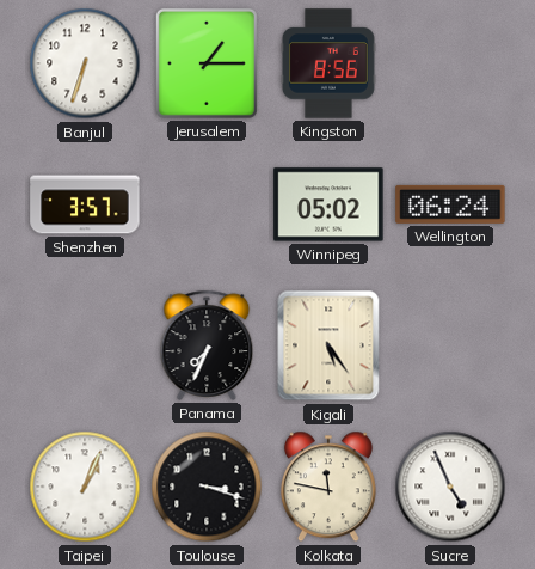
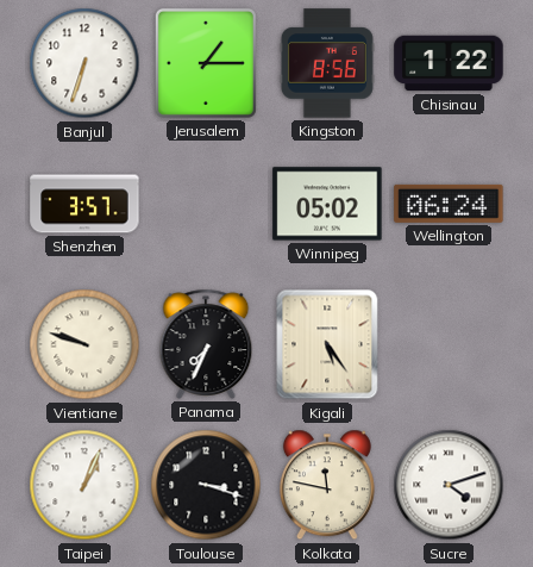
Chisinau: none -> 1:22 (449, 63)
Vientiane: none -> 9:48 (84, 344)
Sucre: 4:56 -> 4:12 (449, 485)
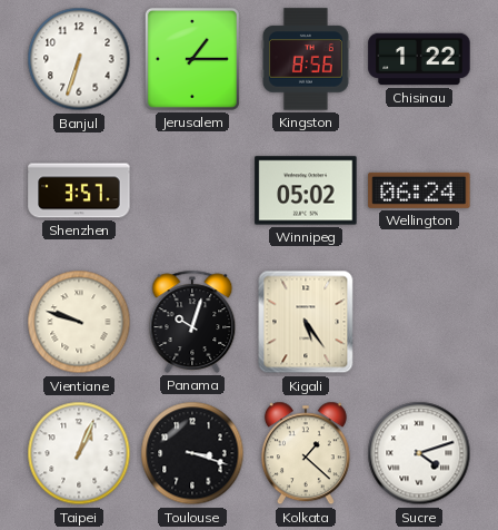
Panama: 7:34 -> 10:03 (192, 322)
Kolkata: 11:47 -> 1:22 (306, 453)
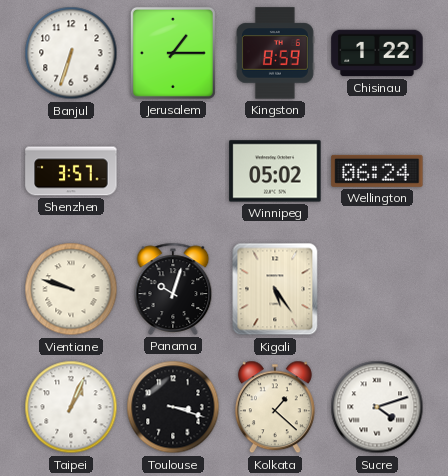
Kingston: 8:56 -> 8:59 (275, 53)
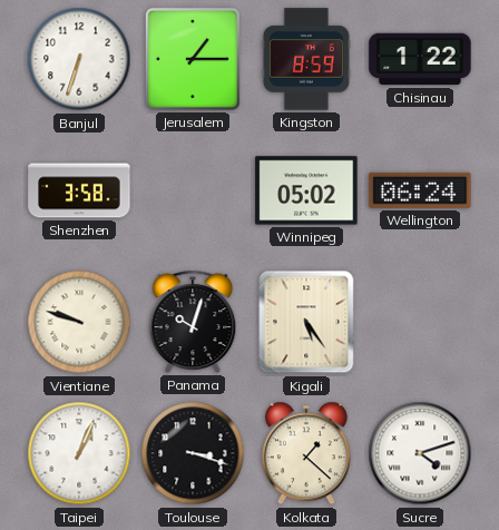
Shenzhen: 3:57 -> 3:58 (79, 190)
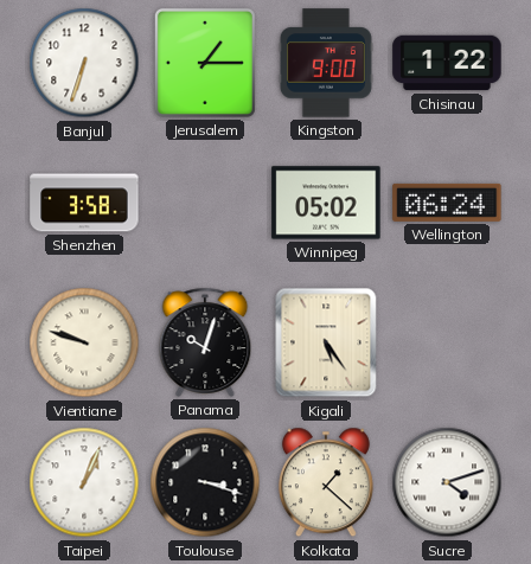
Kingston: 8:59 -> 9:00 (326, 63)
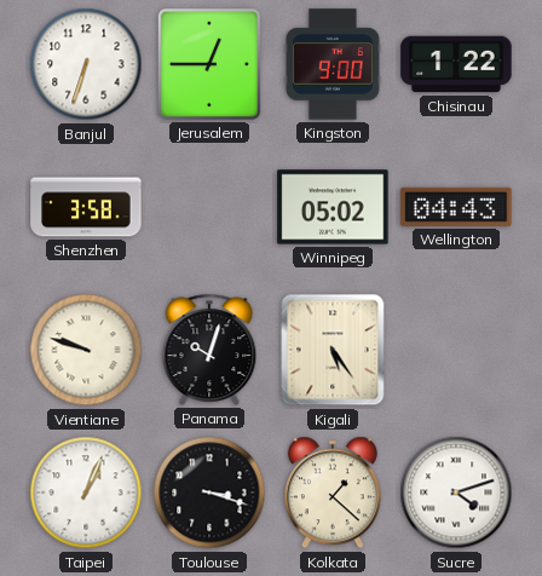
Jerusalem: 1:15 -> 12:45 (209, 64)
Wellington: 06:24 -> 04:43 (456, 207)
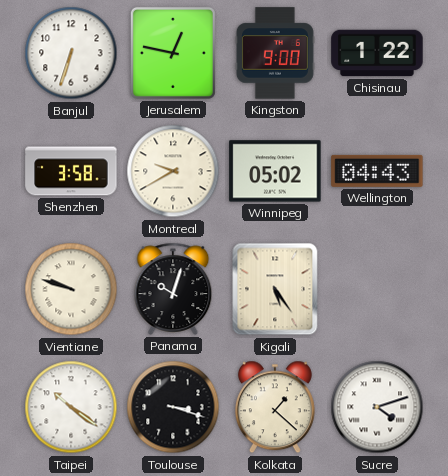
Jerusalem: 12:45 -> 12:47 (173, 53)
Montreal: none -> 9:40 (173, 171)
Taipei: 1:04 -> 10:21 (71, 407)
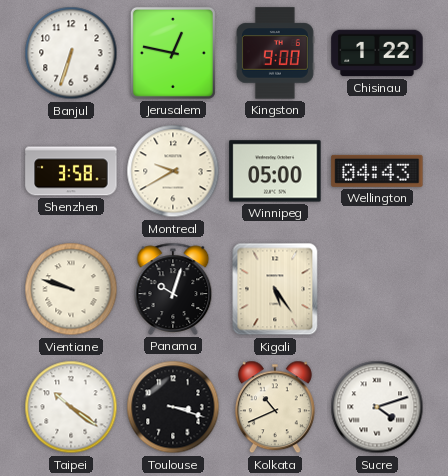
Winnipeg: 05:02 -> 05:00 (275, 171)
Kolkata: 1:22 -> 10:41 (275, 407)
